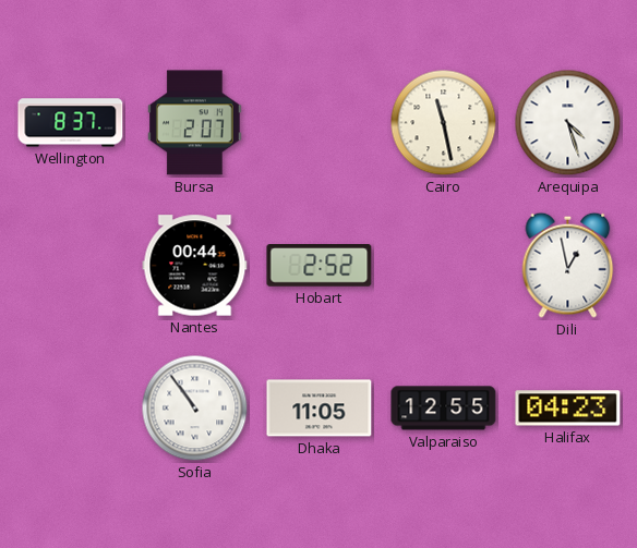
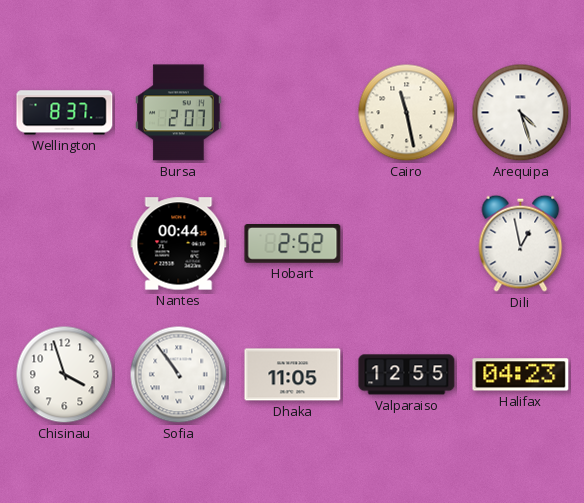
Chisinau: none -> 3:57 (65, 375)
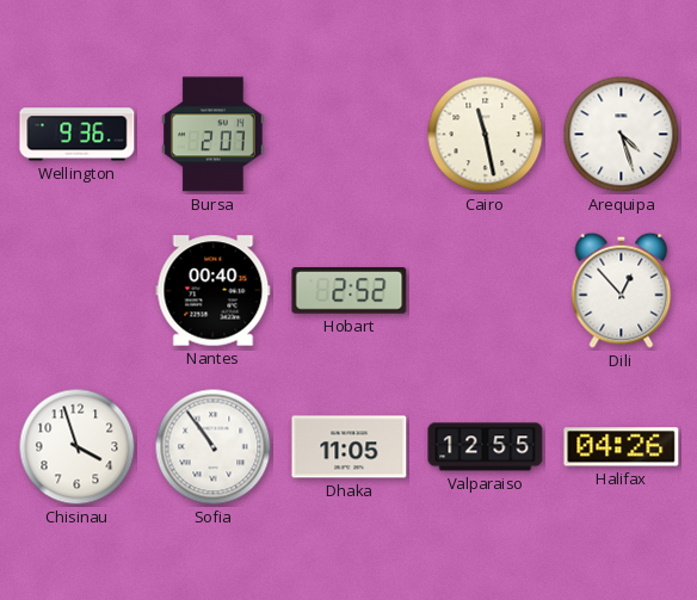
Wellington: 8:37 -> 9:36 (78, 135)
Nantes: 00:44 -> 00:40 (214, 291)
Dili: 12:58 -> 12:53 (622, 290)
Halifax: 04:23 -> 04:26 (622, 447)
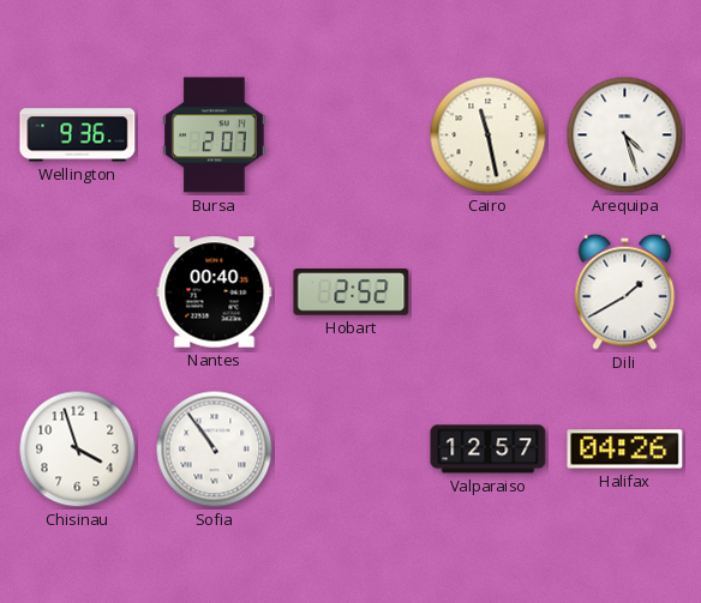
Dili: 12:53 -> 1:40 (625, 291)
Dhaka: 11:05 -> none (350, 447)
Valparaiso: 12:55 -> 12:57 (489, 450)
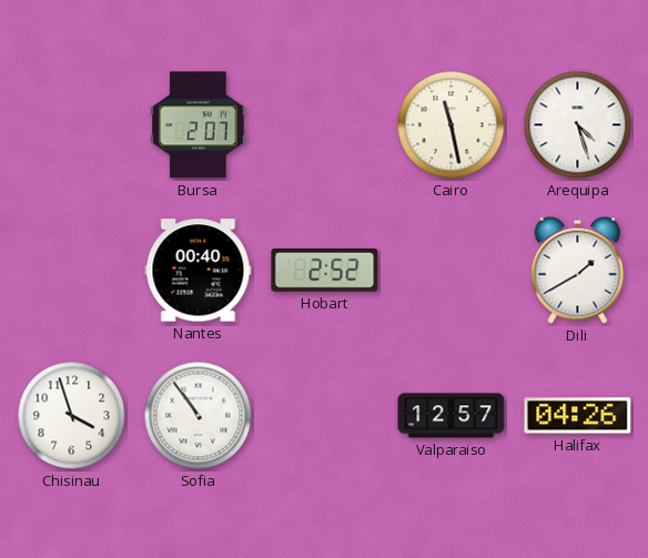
Wellington: 9:36 -> none (78, 135)
